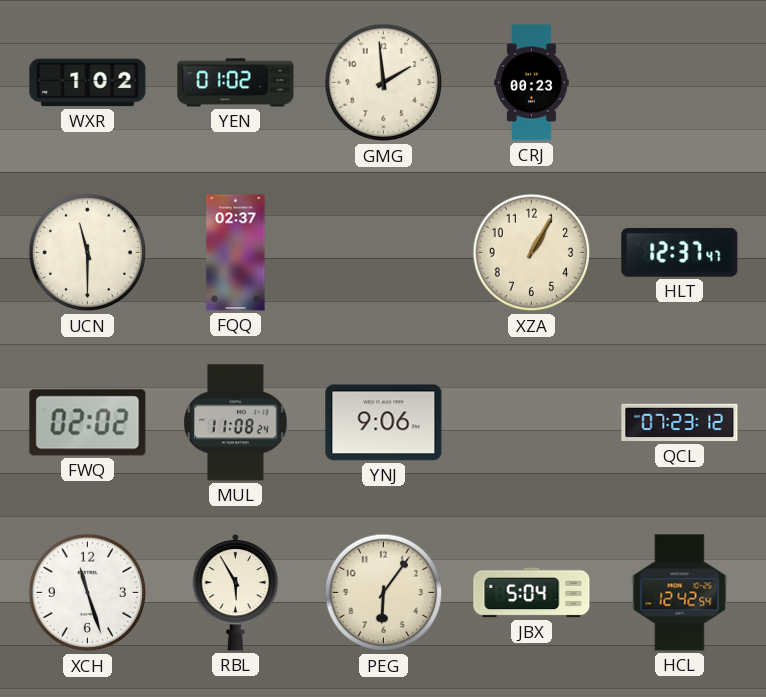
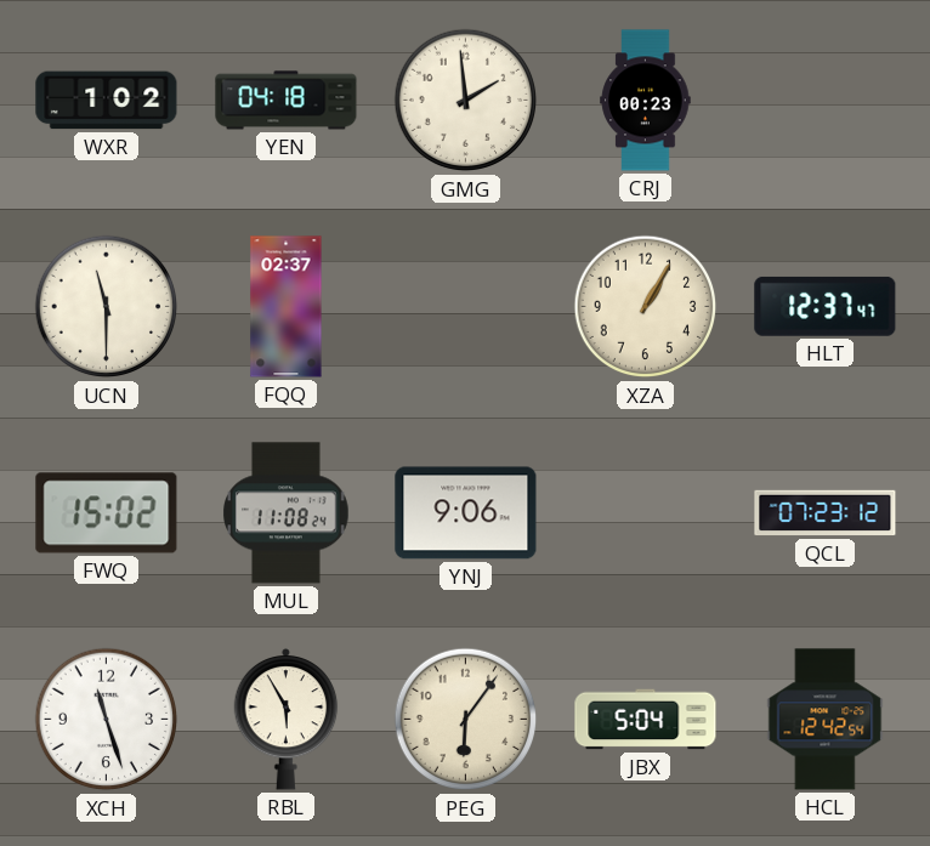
YEN: 01:02 -> 04:18 (287, 101)
FWQ: 02:02 -> 15:02 (107, 513)
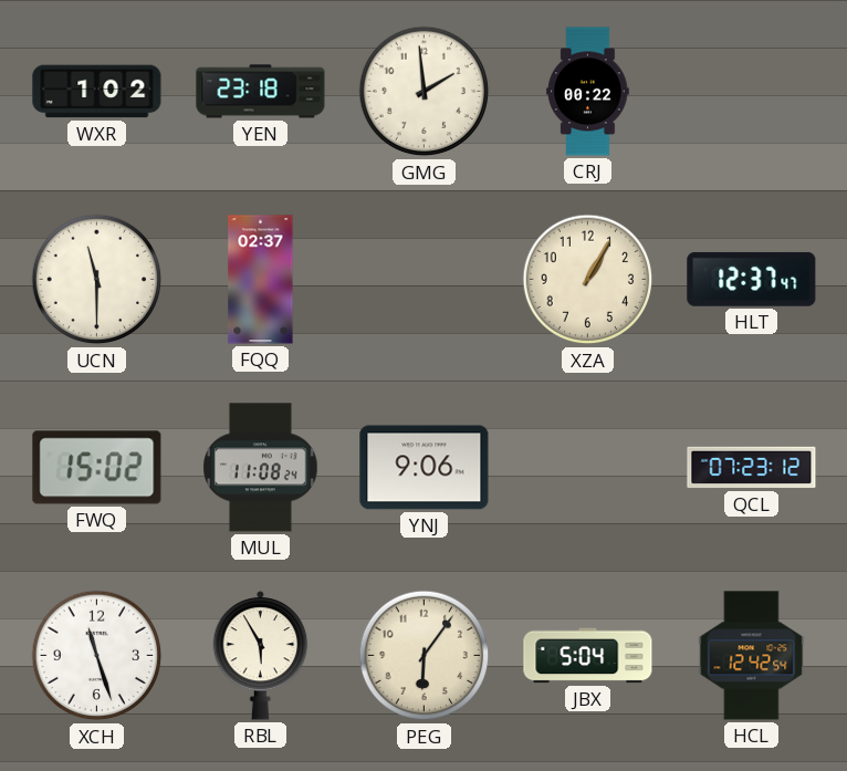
YEN: 04:18 -> 23:18 (261, 92)
CRJ: 00:23 -> 00:22 (588, 92)
